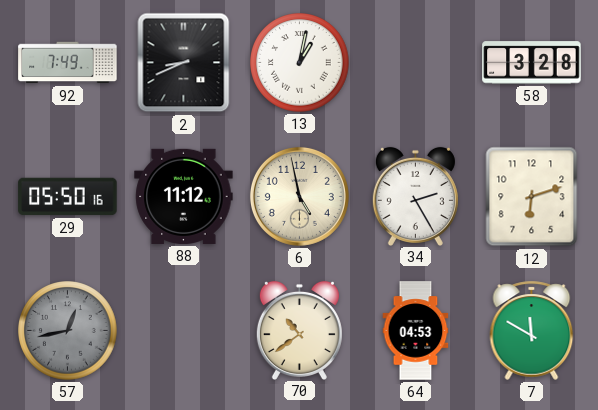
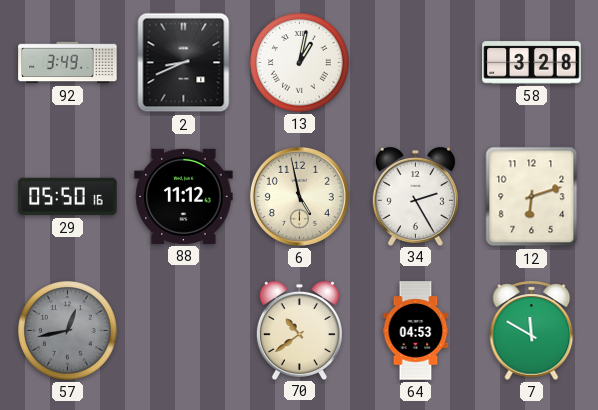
92: 7:49 -> 3:49 (68, 63)
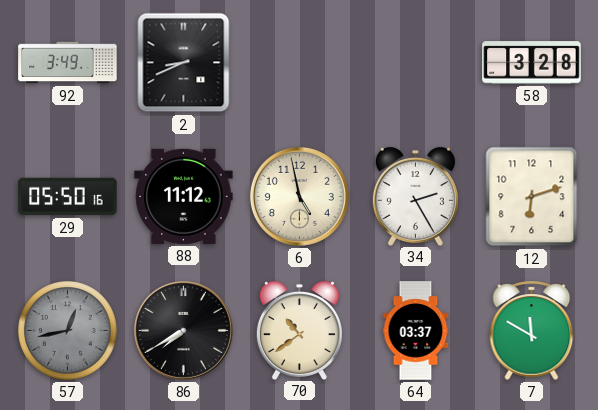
13: 1:02 -> none (300, 63)
86: none -> 7:40 (183, 330)
64: 04:53 -> 03:37 (416, 331)
